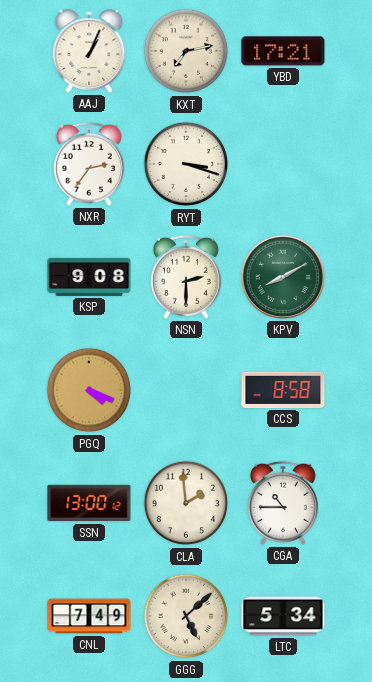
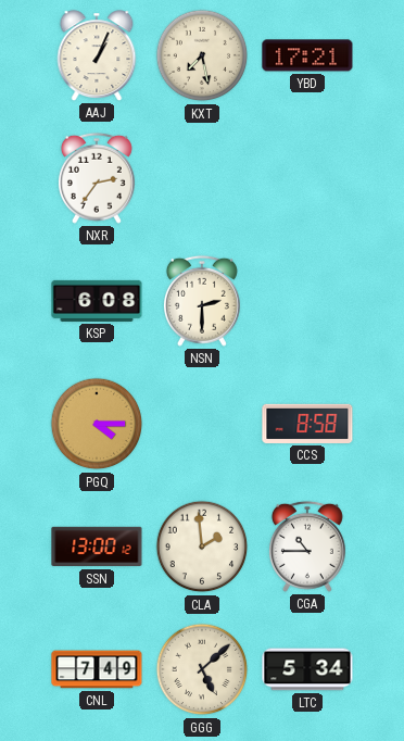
KXT: 7:13 -> 7:28 (202, 55)
RYT: 3:18 -> none (186, 164)
KSP: 9:08 -> 6:08 (97, 301)
KPV: 8:10 -> none (283, 277)
PGQ: 4:19 -> 4:15 (97, 424)
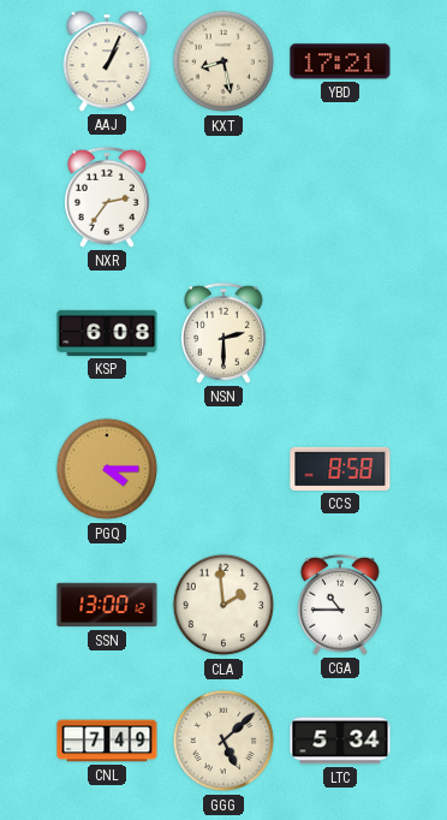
KXT: 7:28 -> 8:28 (223, 61)
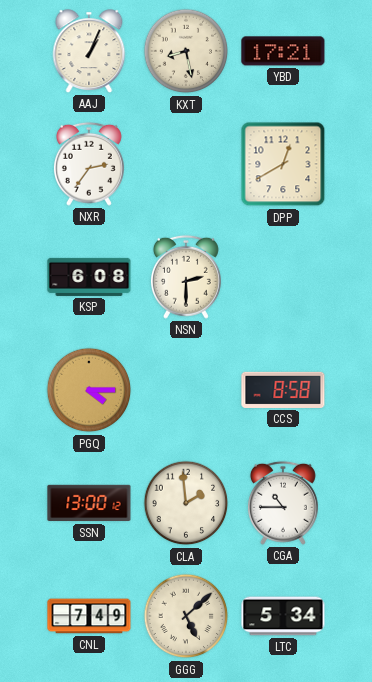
DPP: none -> 12:40 (283, 164)
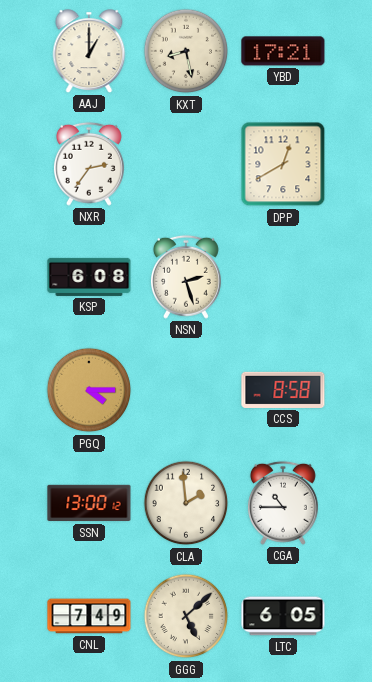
AAJ: 1:04 -> 1:00 (89, 51)
NSN: 2:30 -> 2:27 (186, 277)
LTC: 5:34 -> 6:05 (283, 616)
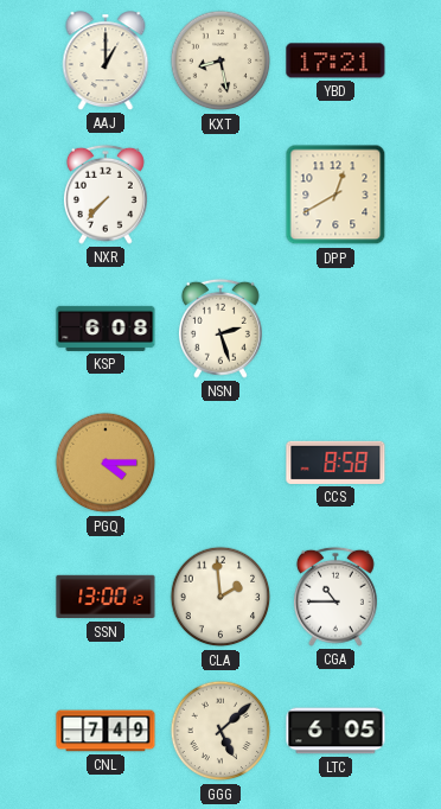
NXR: 2:36 -> 7:37 (106, 195)
